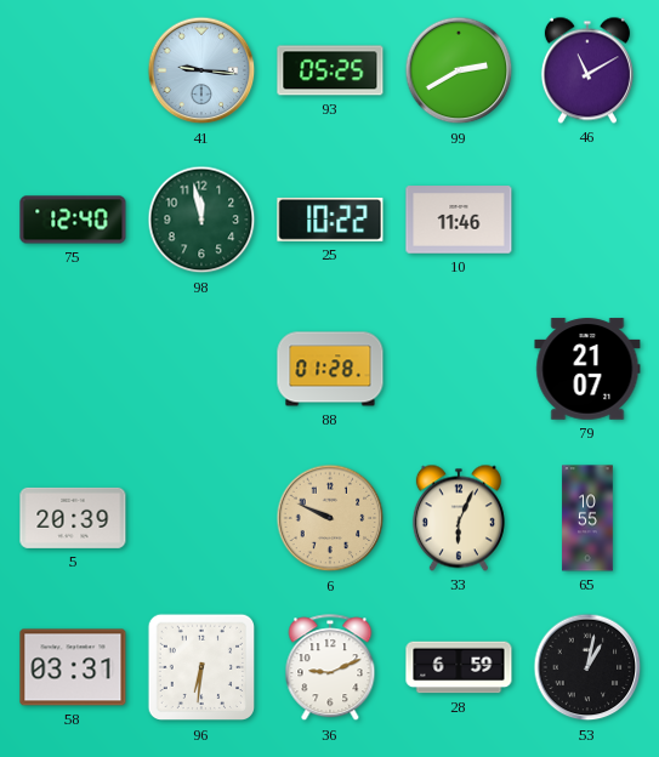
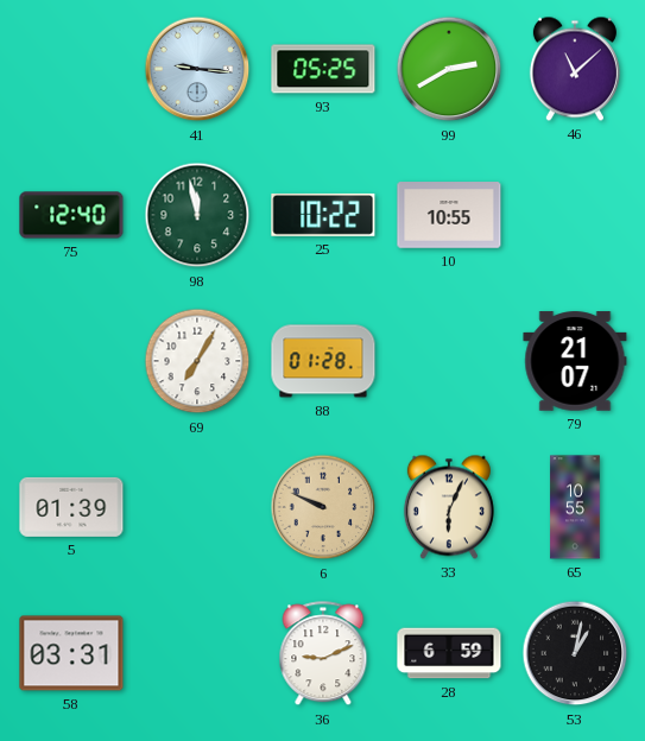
46: 11:10 -> 11:08 (575, 69)
10: 11:46 -> 10:55 (449, 215)
69: none -> 7:05 (197, 361)
5: 20:39 -> 01:39 (71, 507)
96: 6:31 -> none (201, 667)
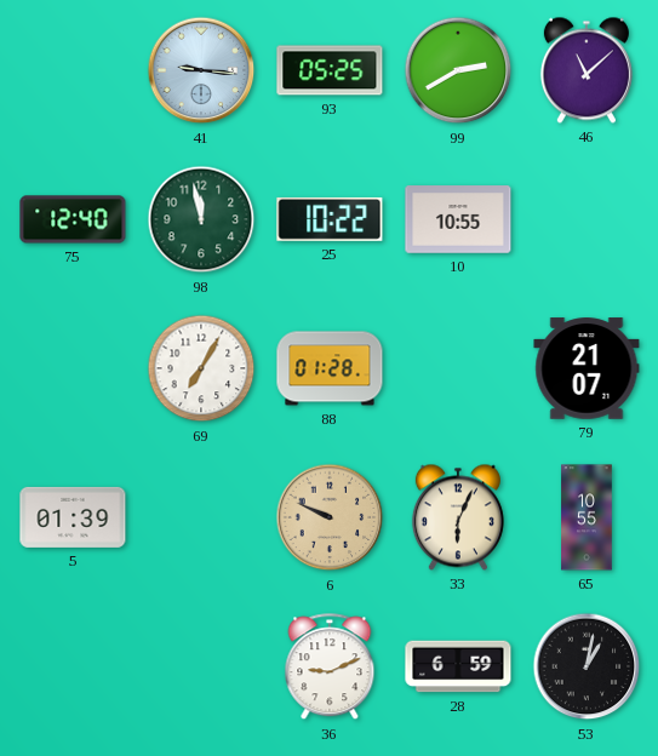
58: 03:31 -> none (71, 653)
